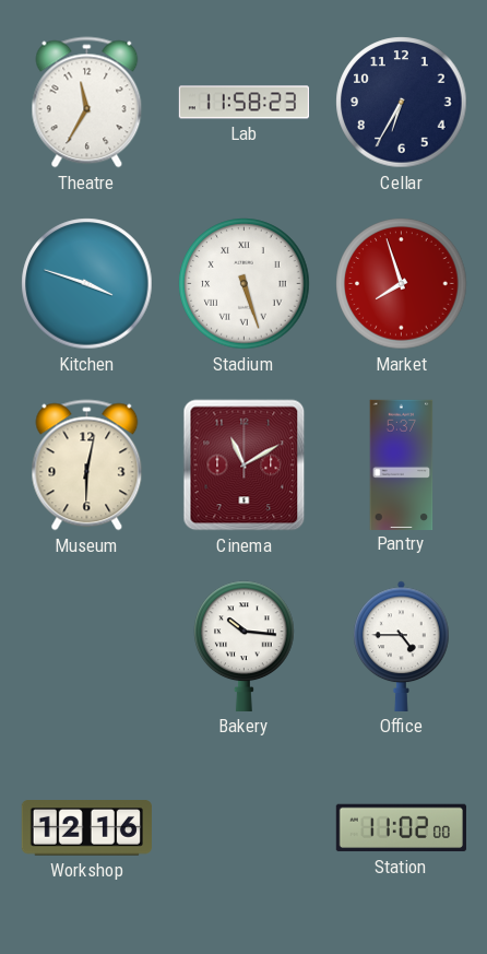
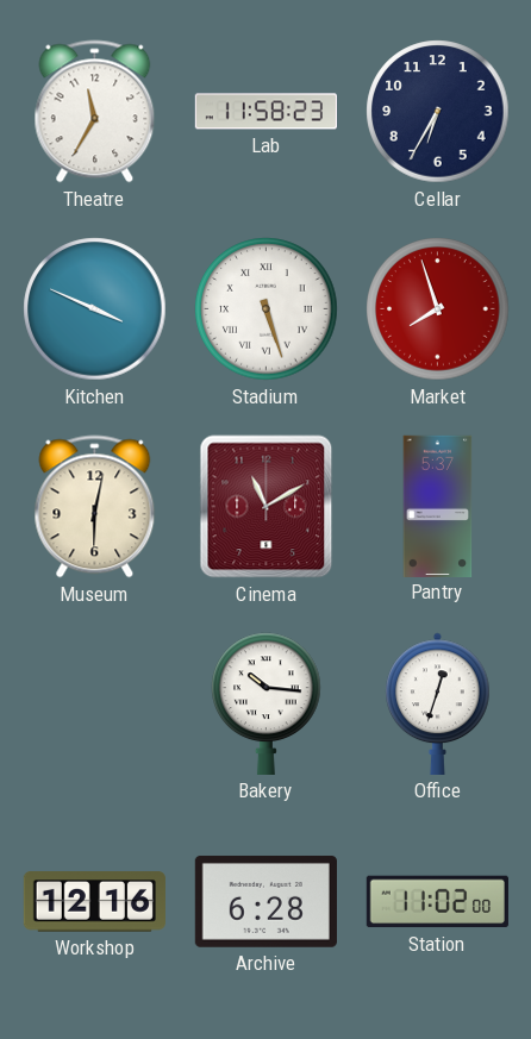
Kitchen: 3:48 -> 3:49 (95, 309)
Office: 4:45 -> 12:33 (438, 703)
Archive: none -> 6:28 (265, 901)
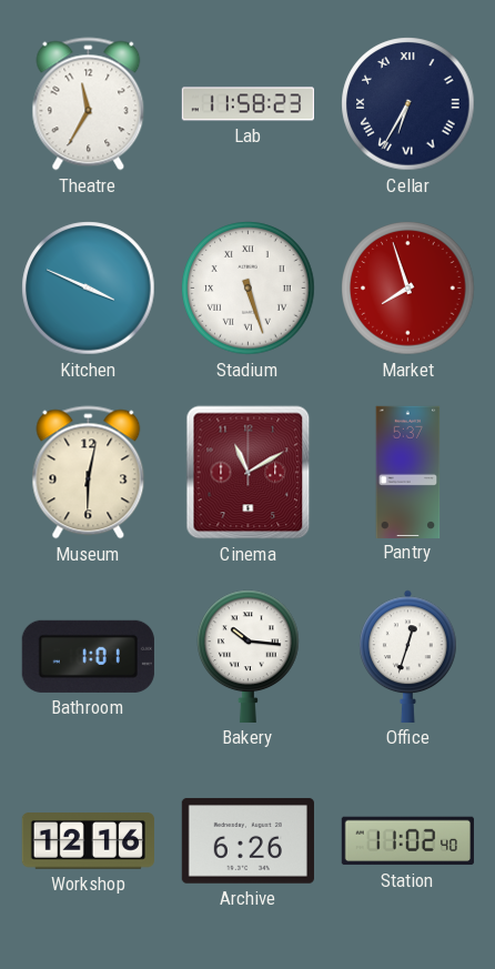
Cellar numerals: Arabic -> Roman (408, 104)
Bathroom: none -> 1:01 (88, 656)
Archive: 6:28 -> 6:26 (247, 840)
Station: 11:02:00 -> 11:02:40 (407, 841)
